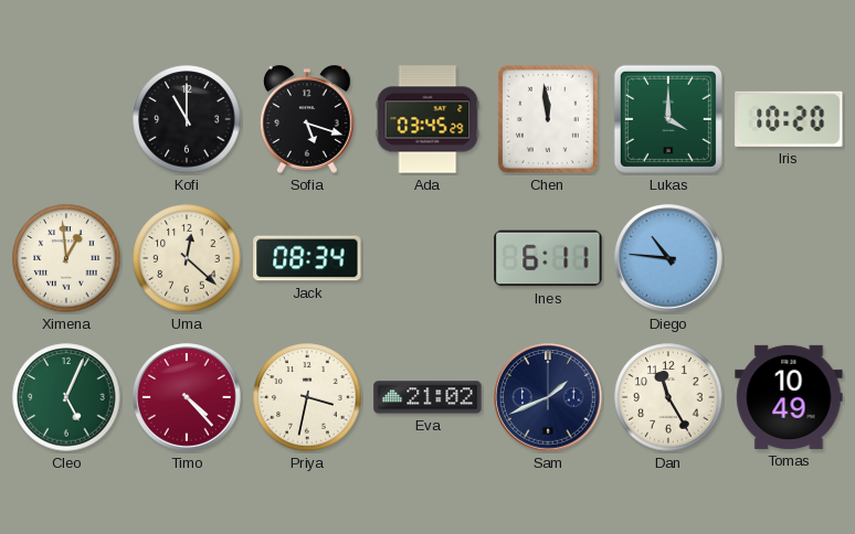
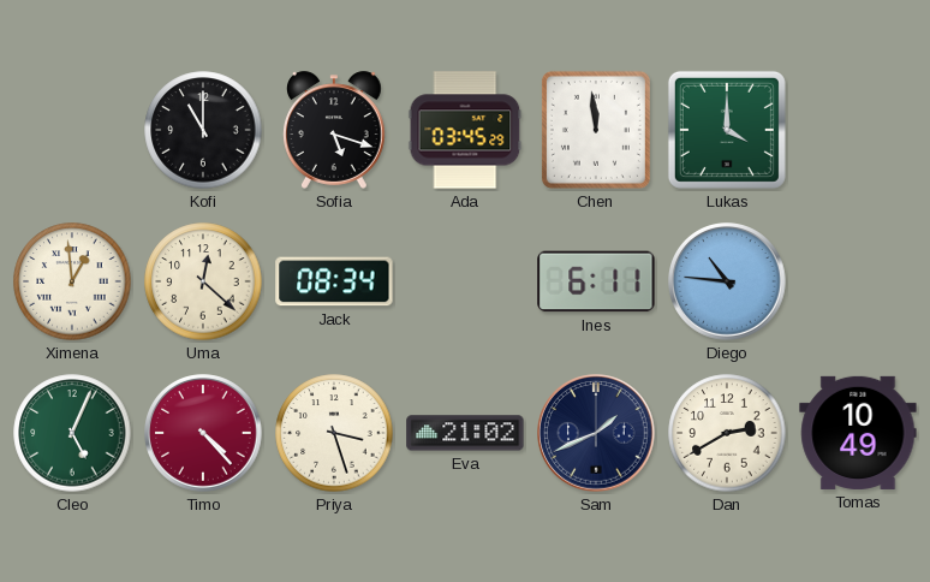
Iris: 10:20 -> none (789, 119)
Priya: 3:32 -> 3:27 (334, 433)
Dan: 11:25 -> 2:40 (727, 433)
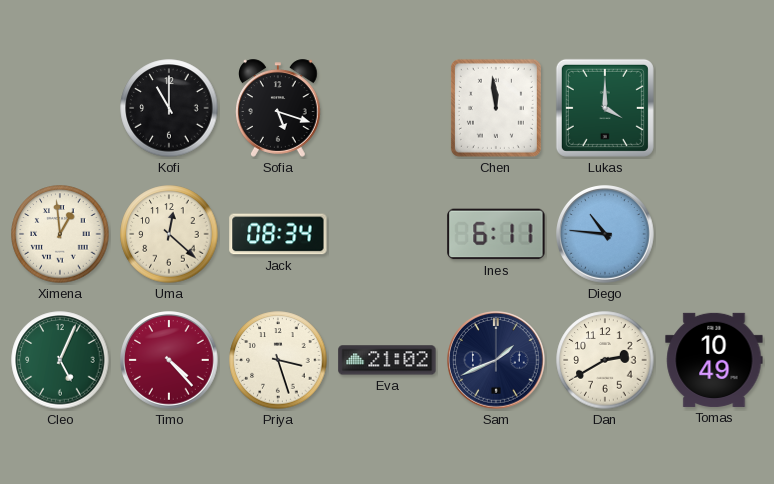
Ada: 03:45 -> none (465, 130)
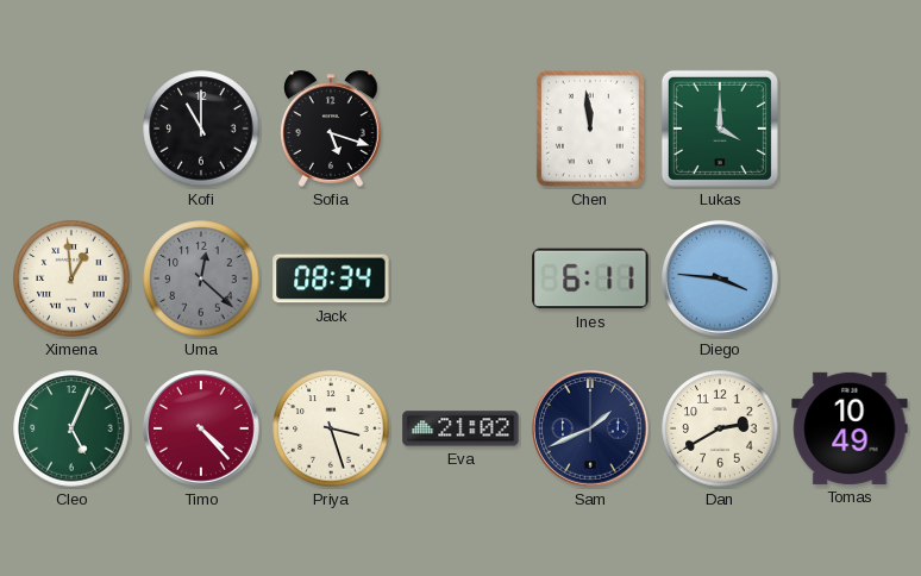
Uma dial: cream -> grey (201, 278)
Diego: 10:46 -> 3:46 (720, 278)
